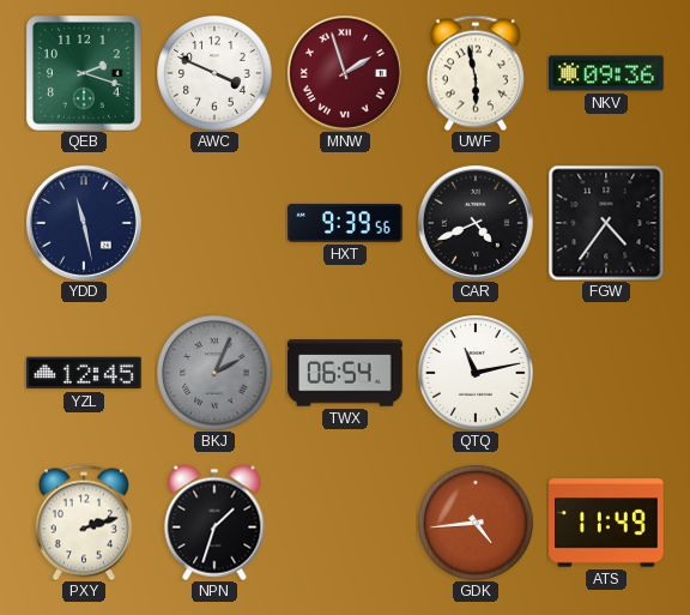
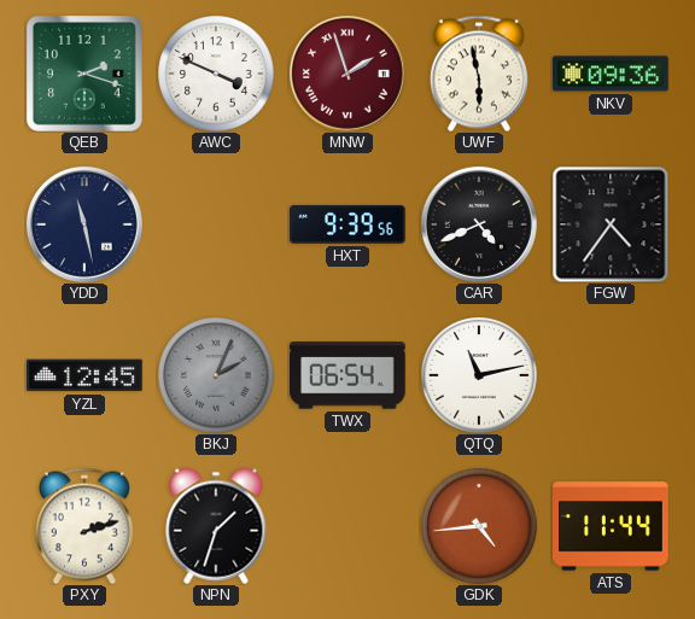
ATS: 11:49 -> 11:44 (612, 526)
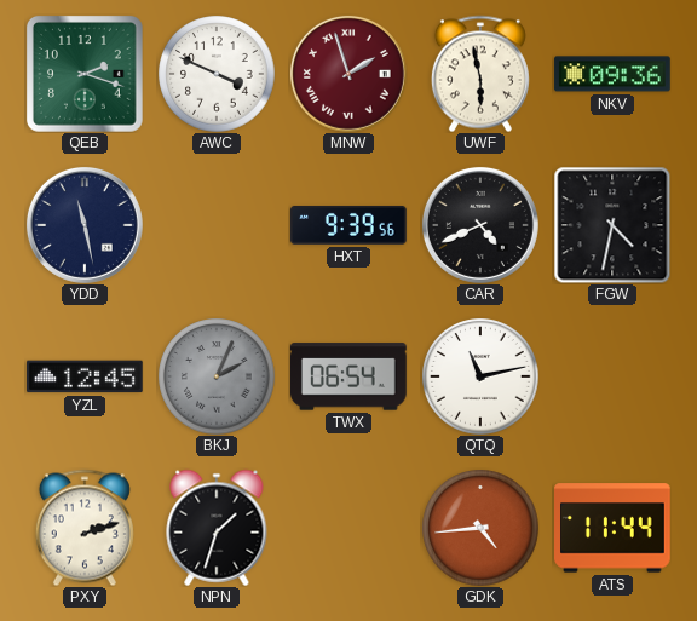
FGW: 4:36 -> 4:32 (612, 225)
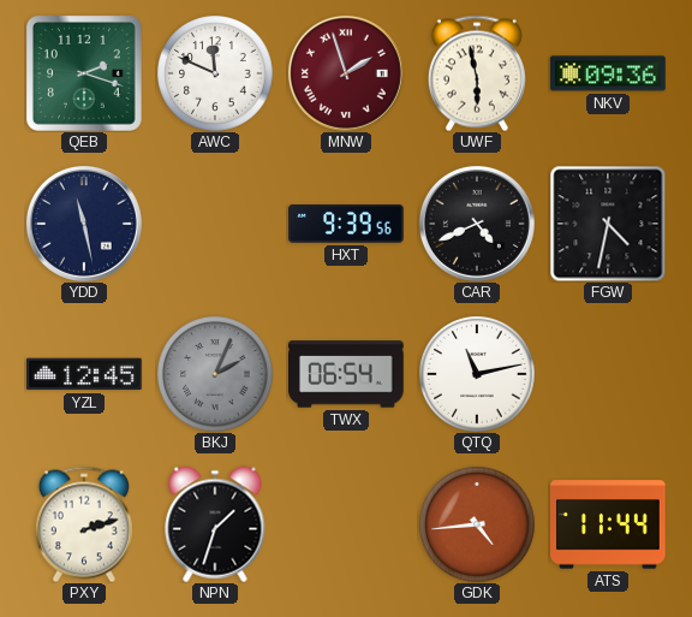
AWC: 3:49 -> 11:49 (215, 73)
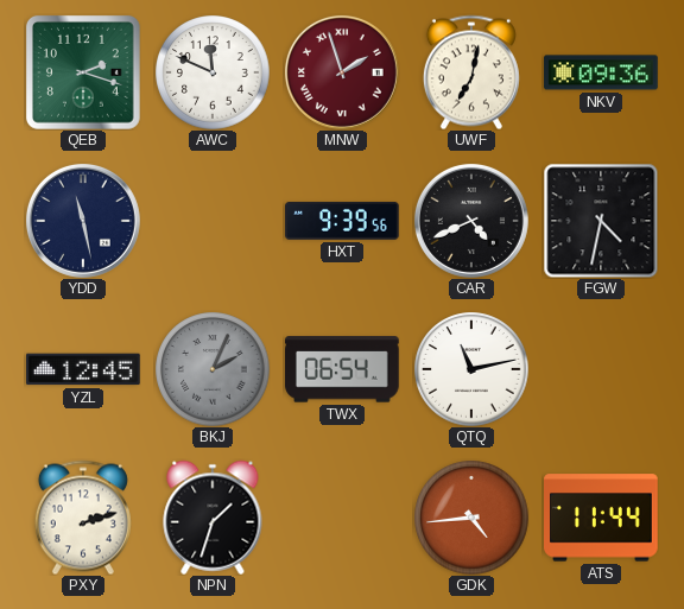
UWF: 5:58 -> 7:02 (471, 72)
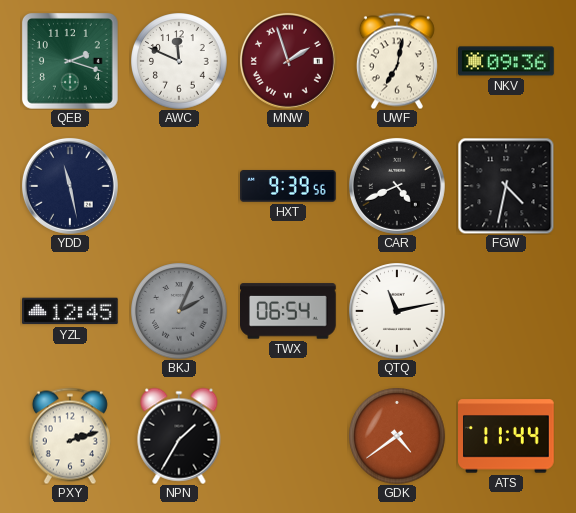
NPN: 1:33 -> 1:35 (179, 436)
GDK: 4:44 -> 4:39 (397, 436)
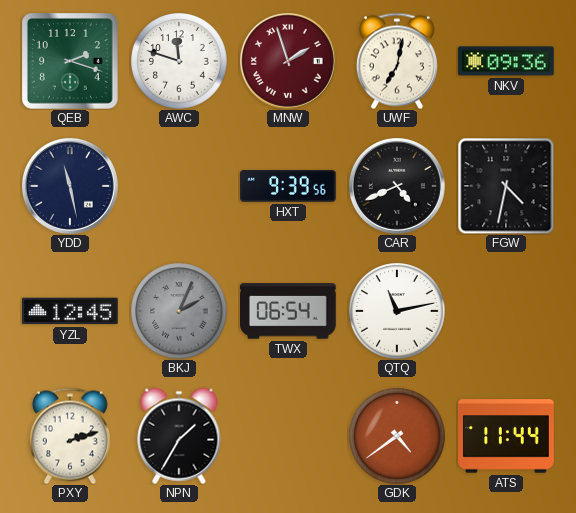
AWC: 11:49 -> 11:48 (179, 61)
